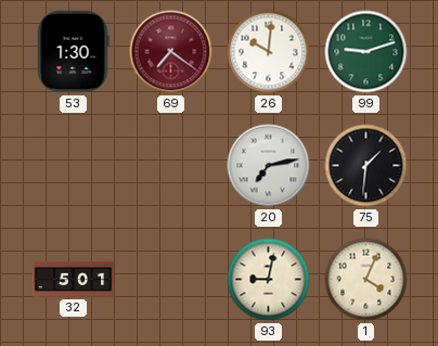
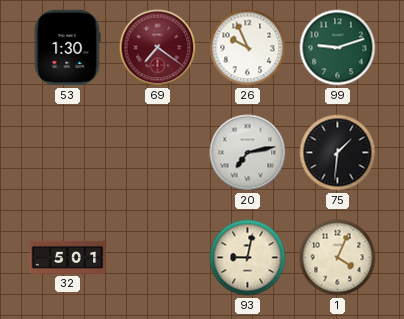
26: 10:01 -> 9:56 (248, 48)
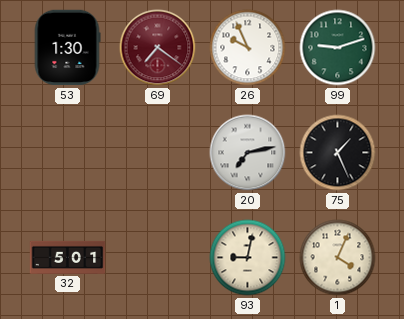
75: 1:31 -> 1:26 (338, 153)
